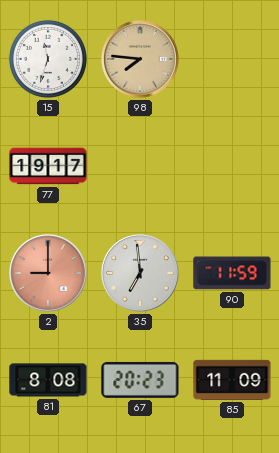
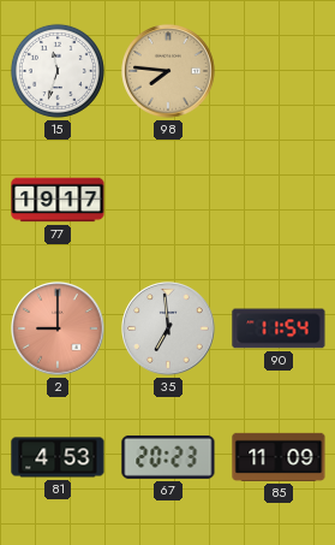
90: 11:59 -> 11:54 (279, 328)
81: 8:08 -> 4:53 (58, 457)
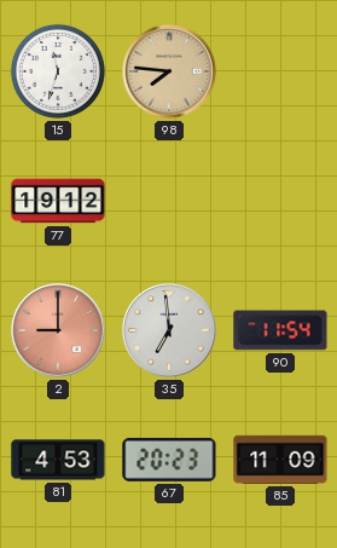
77: 19:17 -> 19:12 (58, 201)
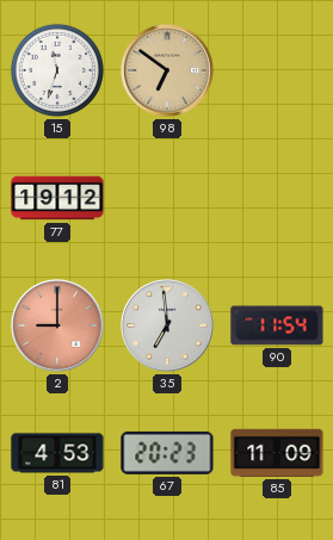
98: 7:46 -> 6:51 (167, 70)
